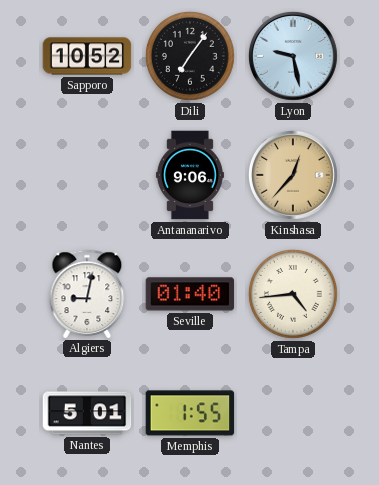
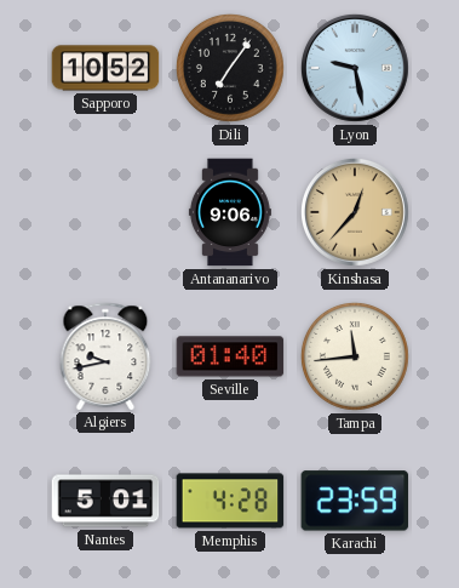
Algiers: 9:02 -> 9:43 (105, 356)
Tampa: 4:44 -> 11:44 (355, 356)
Memphis: 1:55 -> 4:28 (230, 501)
Karachi: none -> 23:59 (355, 501)
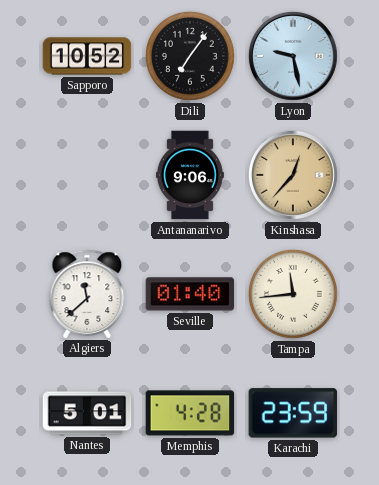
Algiers: 9:43 -> 11:38 (87, 294)
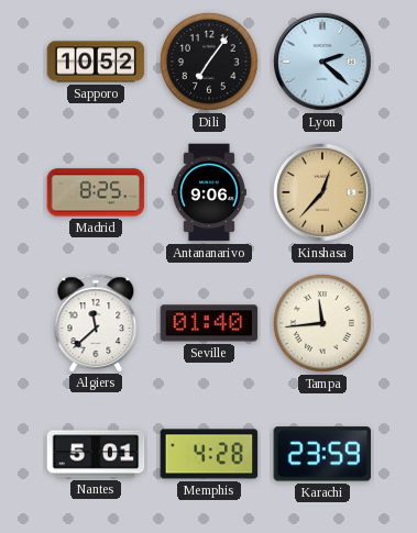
Lyon: 9:28 -> 2:22 (322, 62)
Madrid: none -> 8:25 (96, 192)
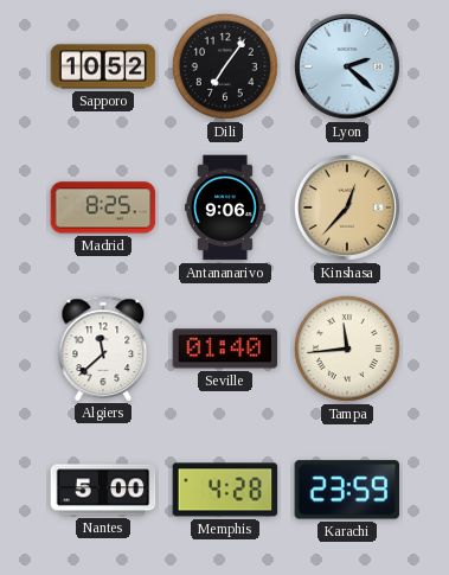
Nantes: 5:01 -> 5:00 (103, 490)
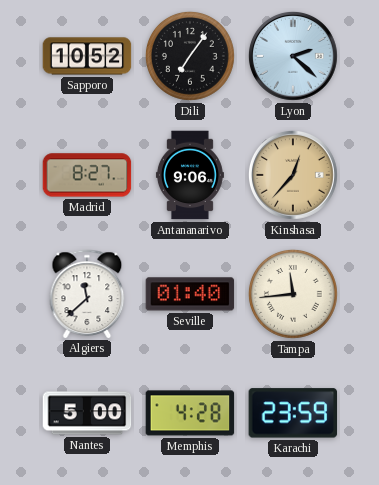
Madrid: 8:25 -> 8:27 (87, 175)
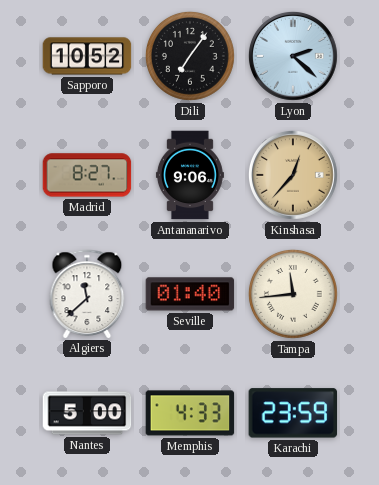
Memphis: 4:28 -> 4:33 (190, 413)
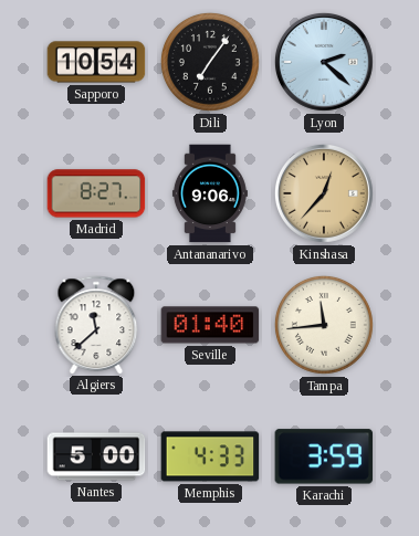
Sapporo: 10:52 -> 10:54 (96, 62)
Karachi: 23:59 -> 3:59 (324, 456)
